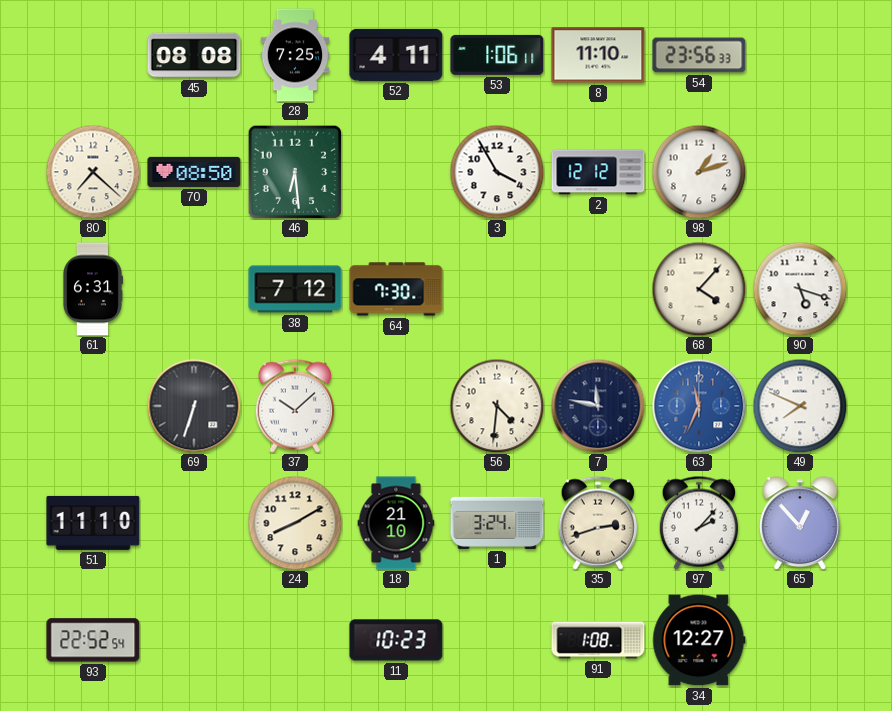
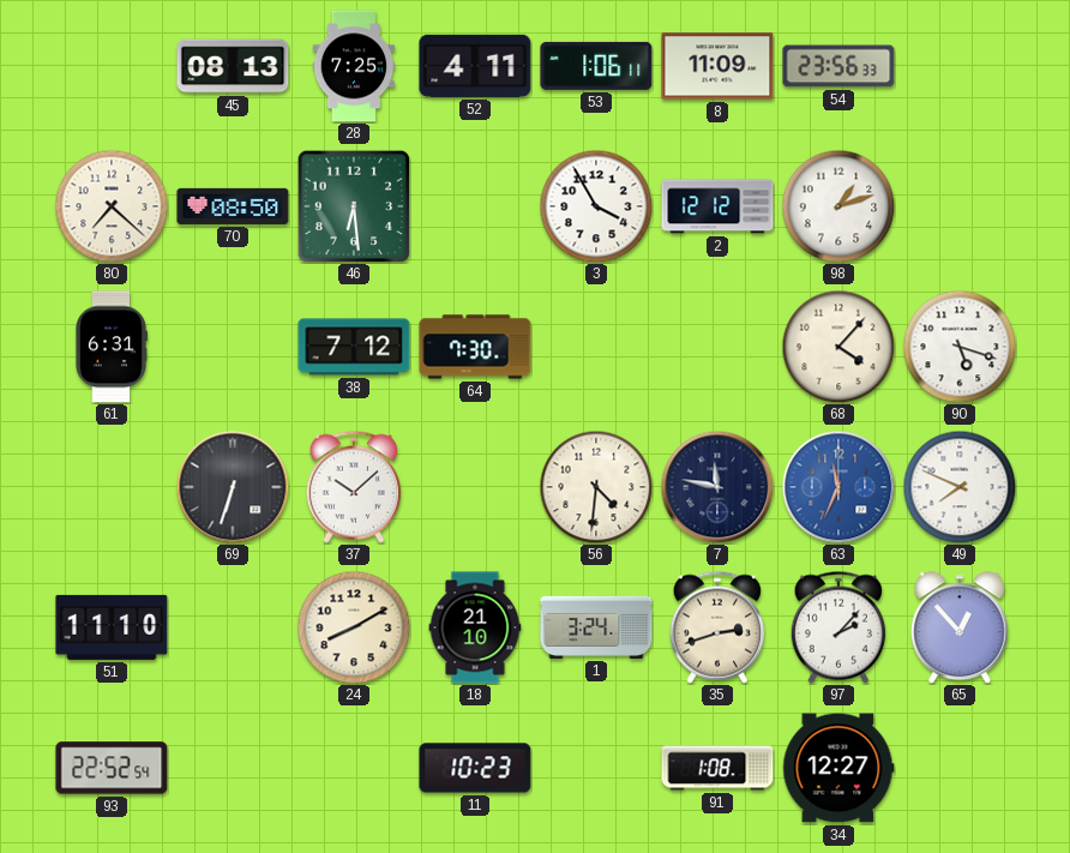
45: 08:08 -> 08:13 (233, 66)
8: 11:10 -> 11:09 (717, 66)
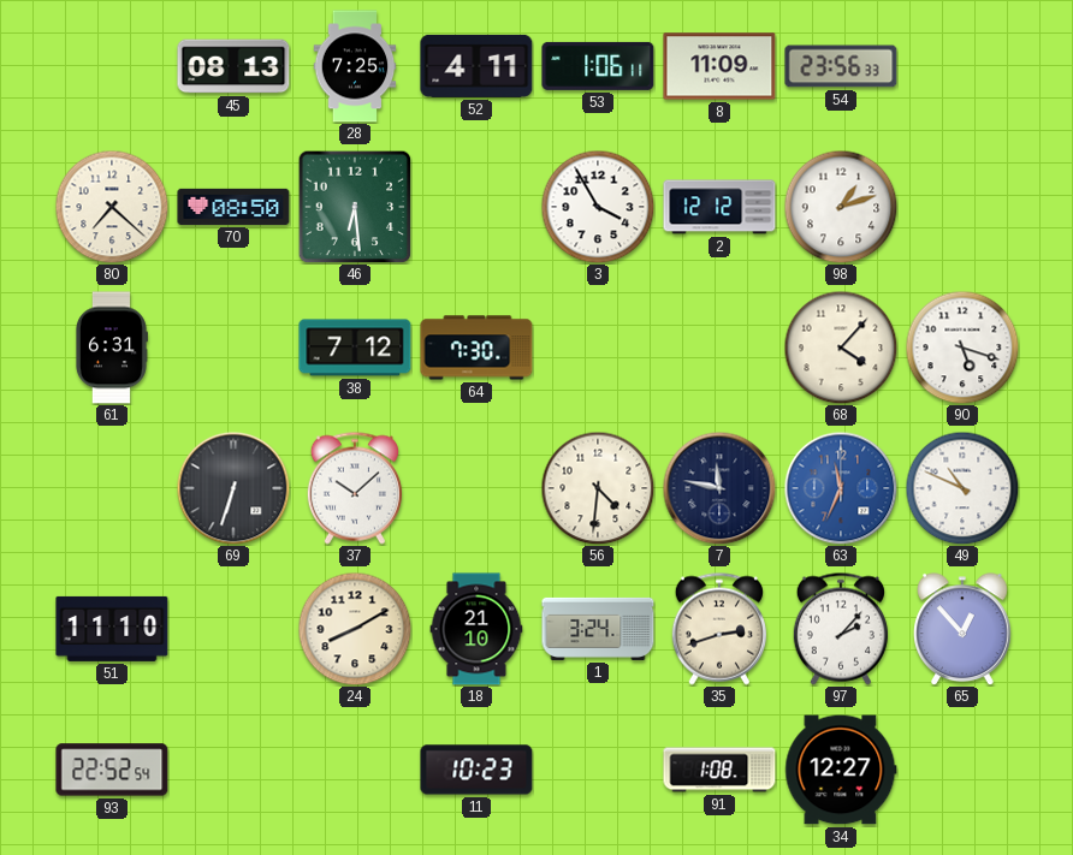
49: 7:49 -> 10:49 (962, 488)
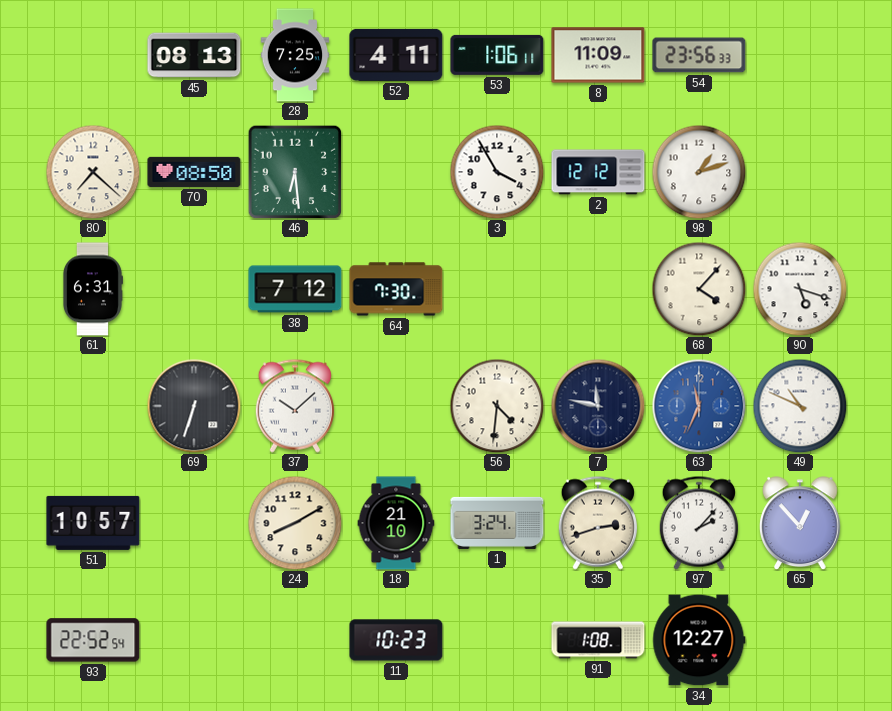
51: 11:10 -> 10:57 (93, 523)
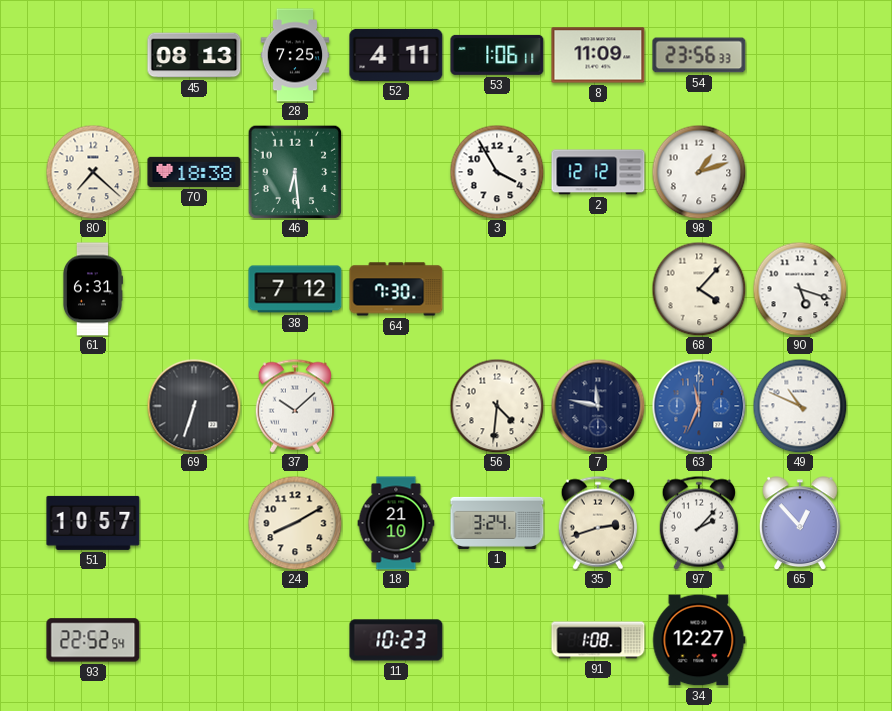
70: 08:50 -> 18:38 (194, 172)
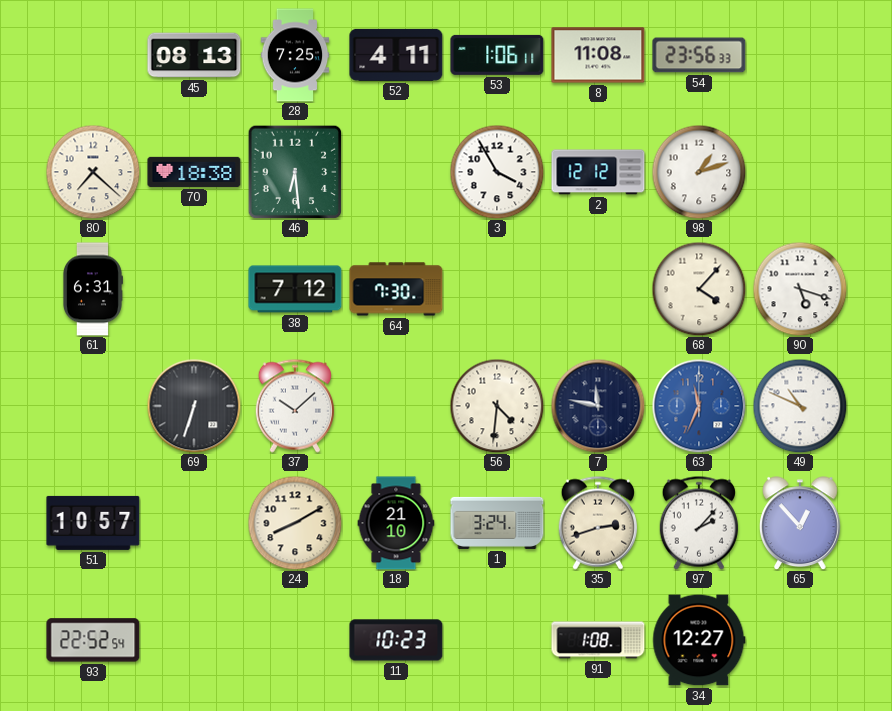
8: 11:09 -> 11:08 (598, 55)
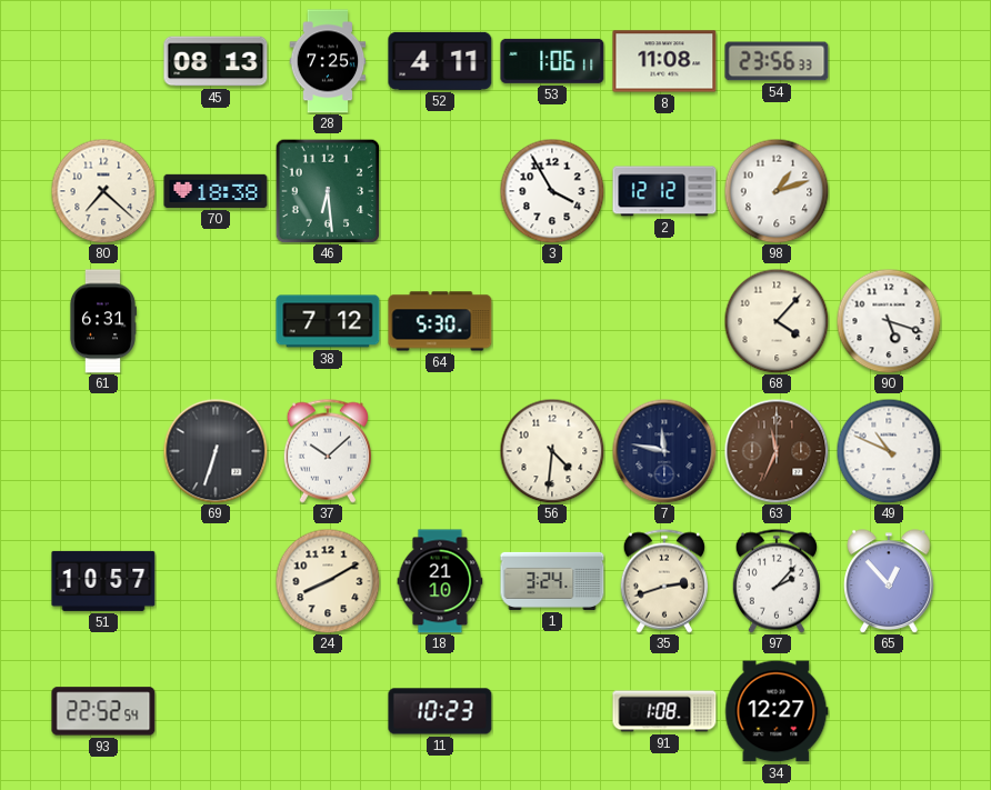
64: 7:30 -> 5:30 (440, 321)
63 dial: blue -> brown (777, 451)
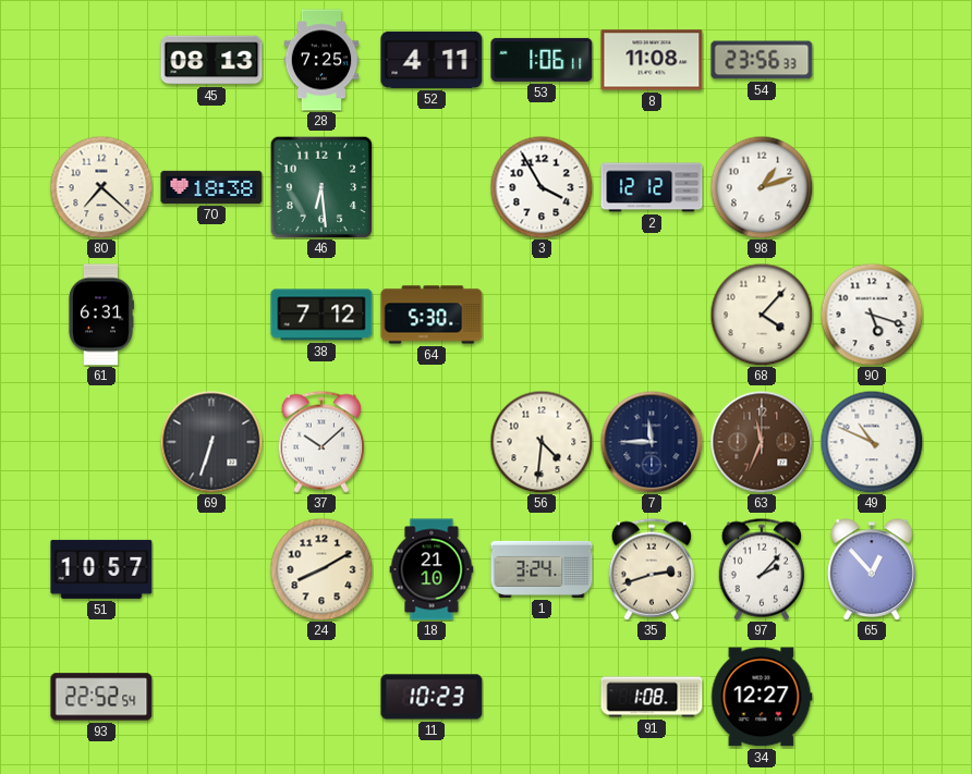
7: 11:47 -> 11:45 (652, 442)
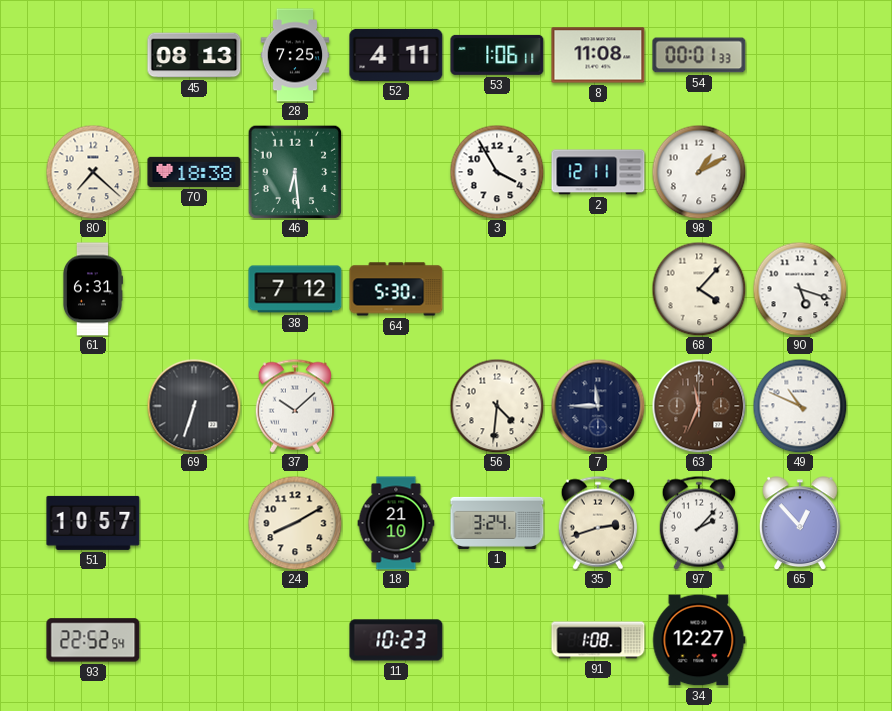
54: 23:56 -> 00:01 (699, 55)
2: 12:12 -> 12:11 (598, 172)
98: 1:12 -> 1:10 (699, 172)
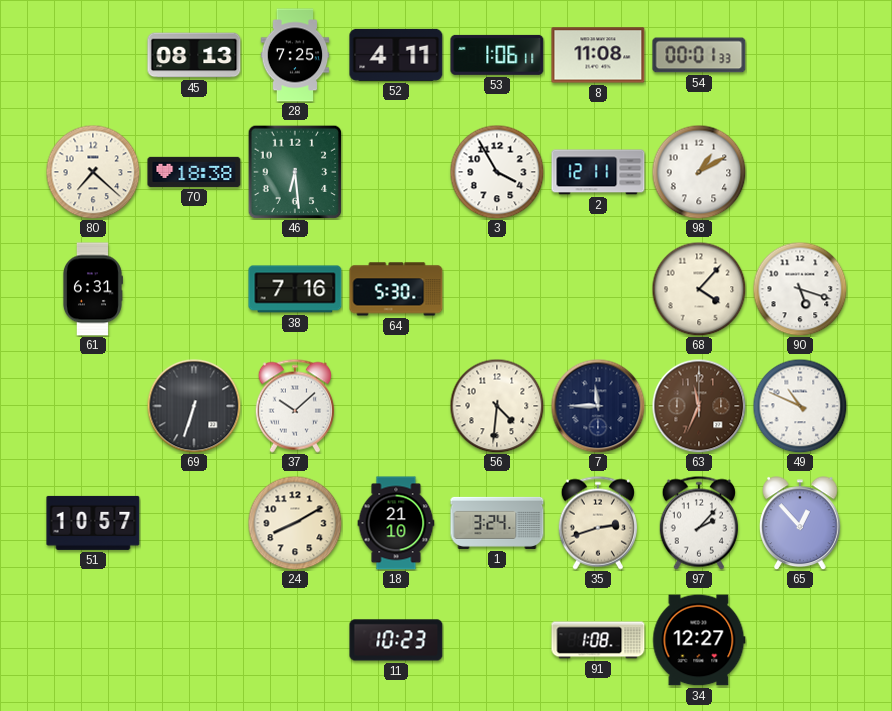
38: 7:12 -> 7:16 (295, 289)
93: 22:52 -> none (93, 640)
